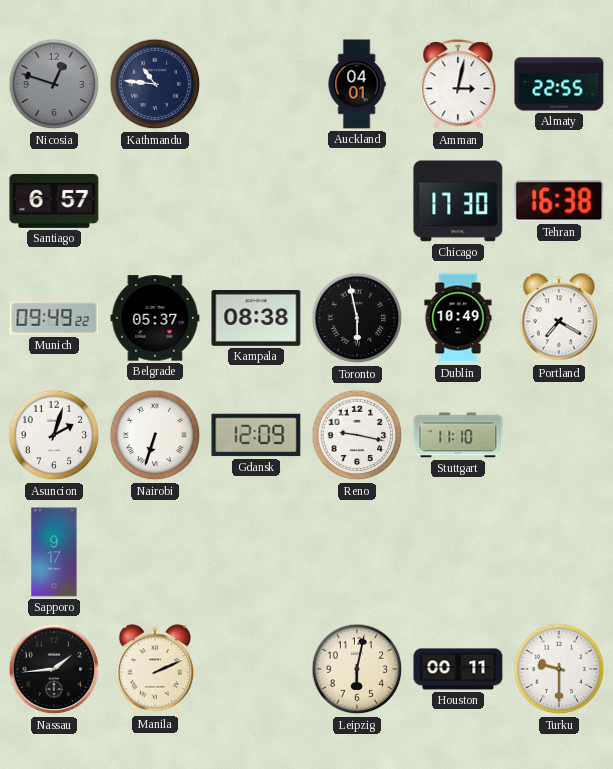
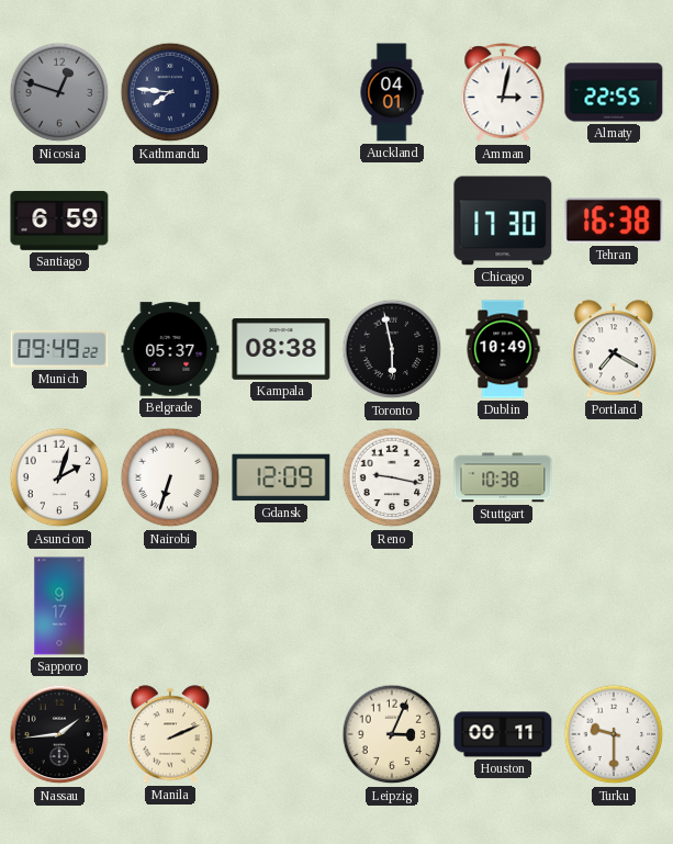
Kathmandu: 10:46 -> 7:46 (170, 92)
Santiago: 6:57 -> 6:59 (59, 221)
Stuttgart: 11:10 -> 10:38 (503, 477)
Leipzig: 6:02 -> 3:04 (392, 734)
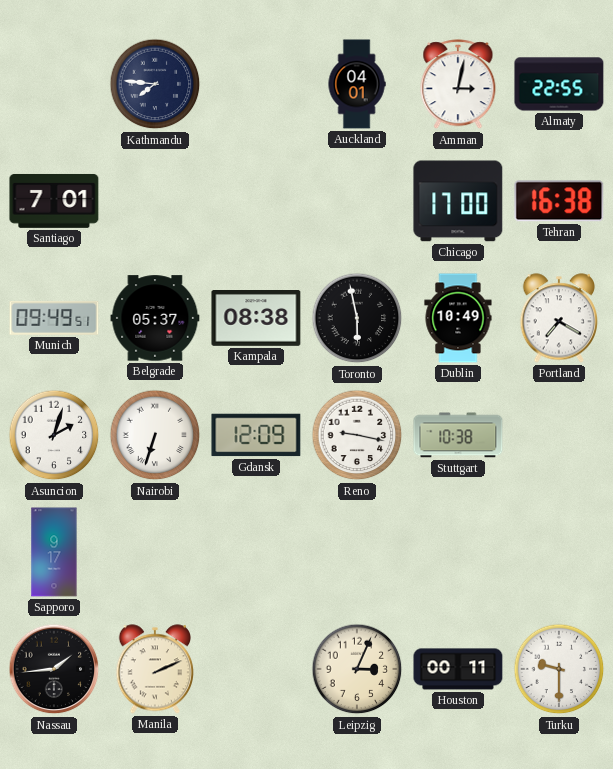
Nicosia: 12:48 -> none (59, 92)
Santiago: 6:59 -> 7:01 (54, 201)
Chicago: 17:30 -> 17:00 (458, 201)
Munich: 09:49:22 -> 09:49:51 (54, 318)
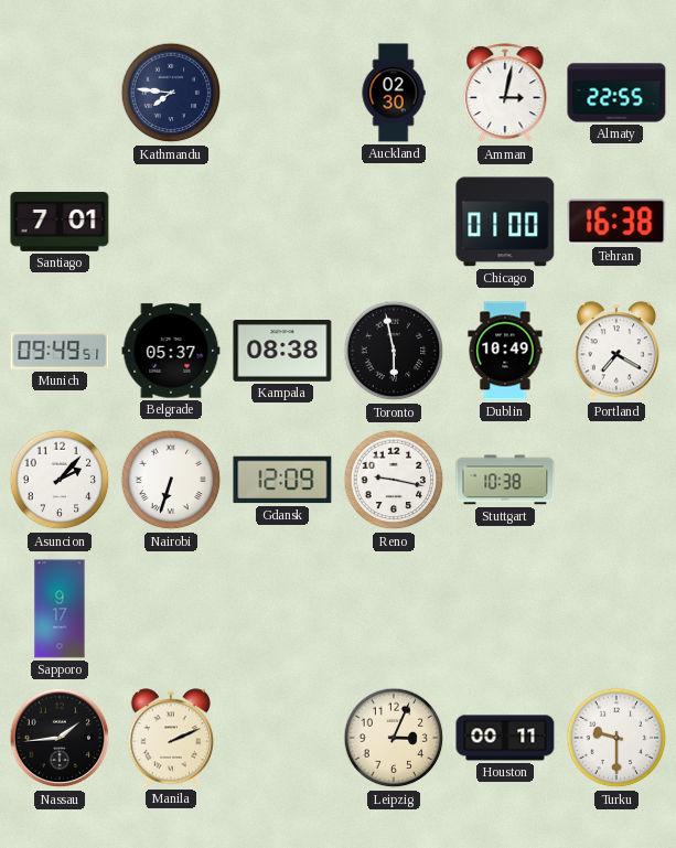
Auckland: 04:01 -> 02:30 (394, 93)
Chicago: 17:00 -> 01:00 (505, 222)
Asuncion: 2:03 -> 2:07 (60, 480)
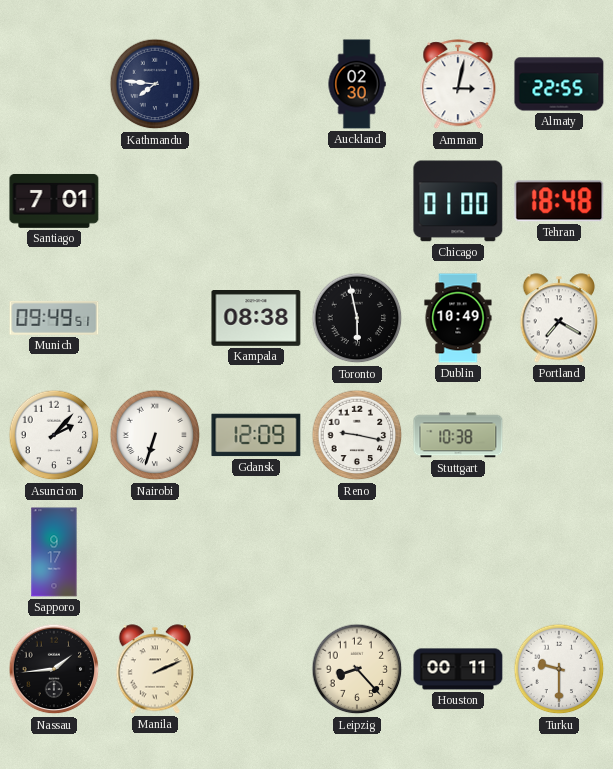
Tehran: 16:38 -> 18:48 (559, 201)
Belgrade: 05:37 -> none (171, 351)
Leipzig: 3:04 -> 8:23 (357, 669)
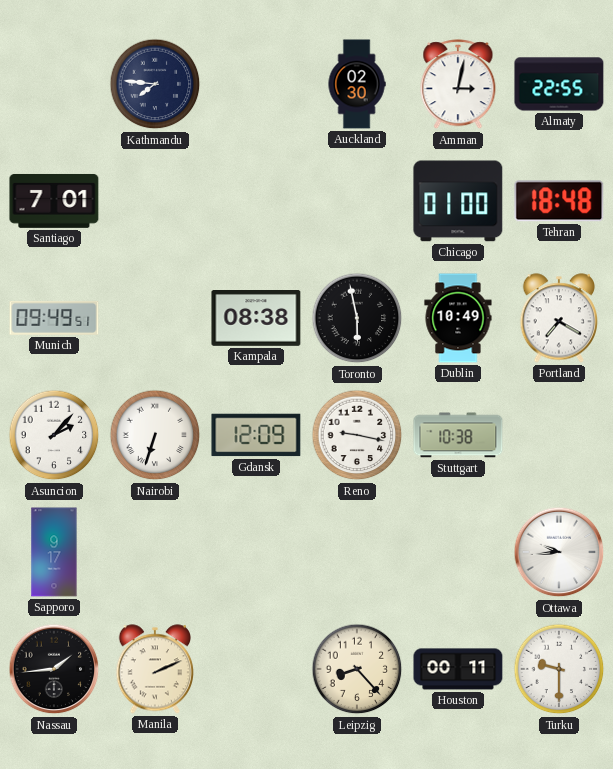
Ottawa: none -> 9:44 (559, 552)
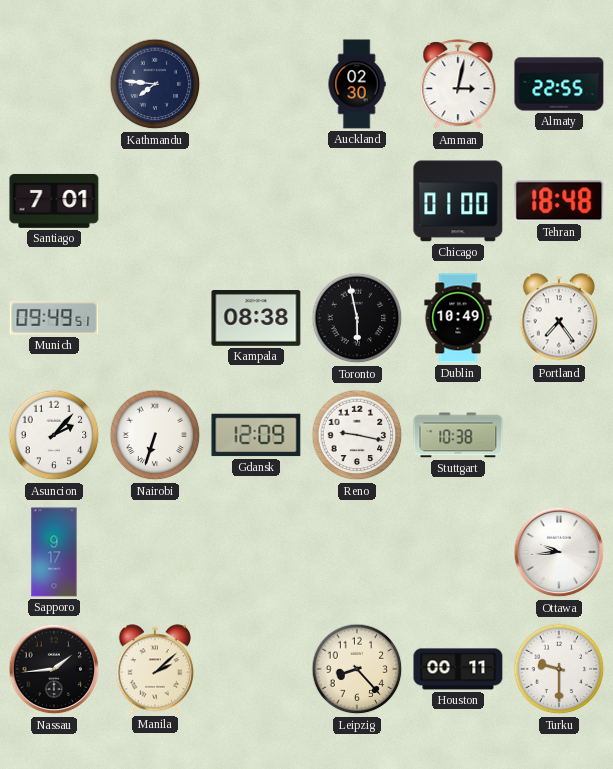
Portland: 7:20 -> 7:24 (559, 318)
Manila: 2:11 -> 2:08 (155, 669)
